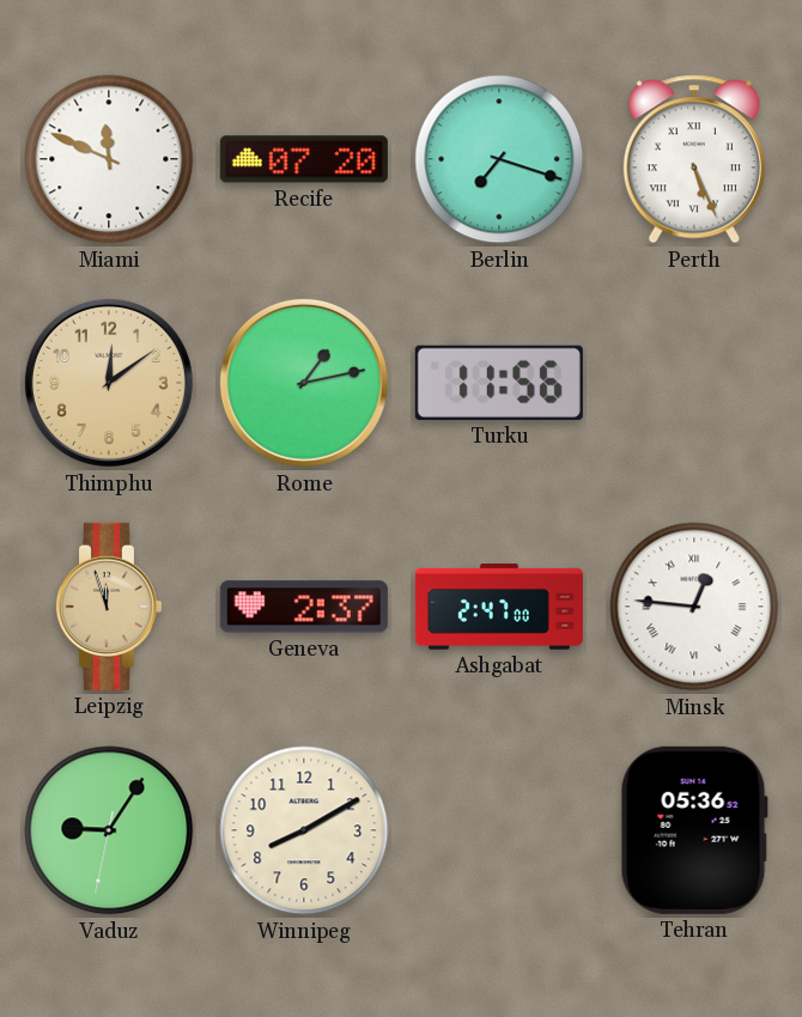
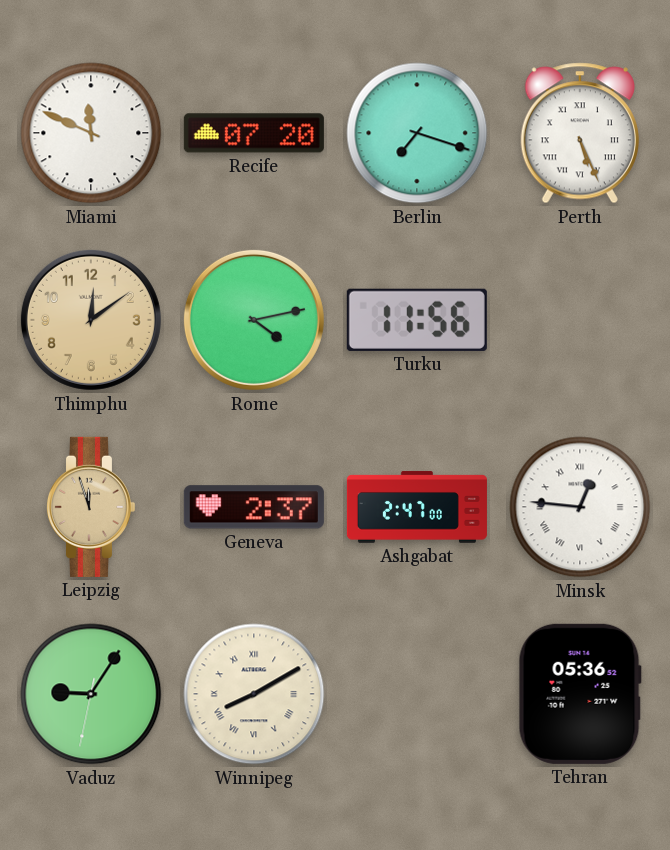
Rome: 1:13 -> 4:13 (254, 320)
Winnipeg numerals: Arabic -> Roman (254, 694)
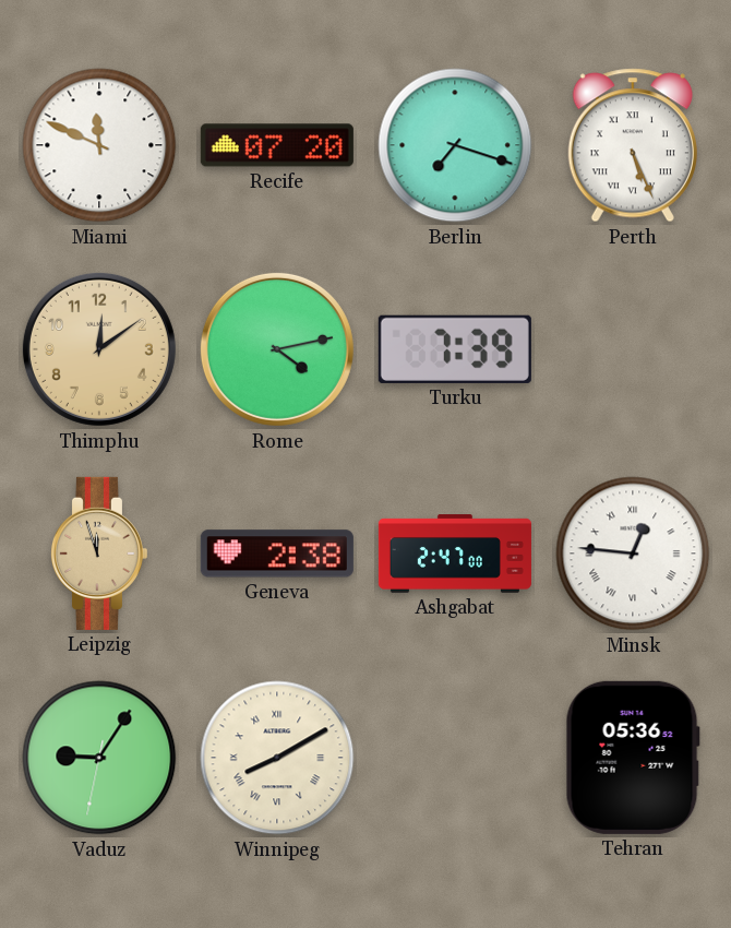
Turku: 11:56 -> 7:39 (455, 349)
Geneva: 2:37 -> 2:38 (277, 554)
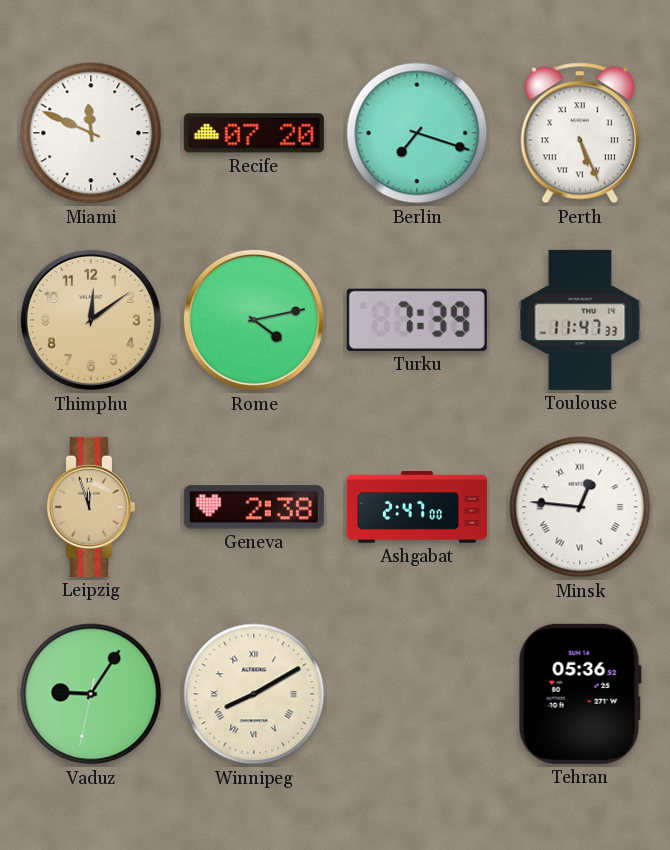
Toulouse: none -> 11:47 (580, 320)
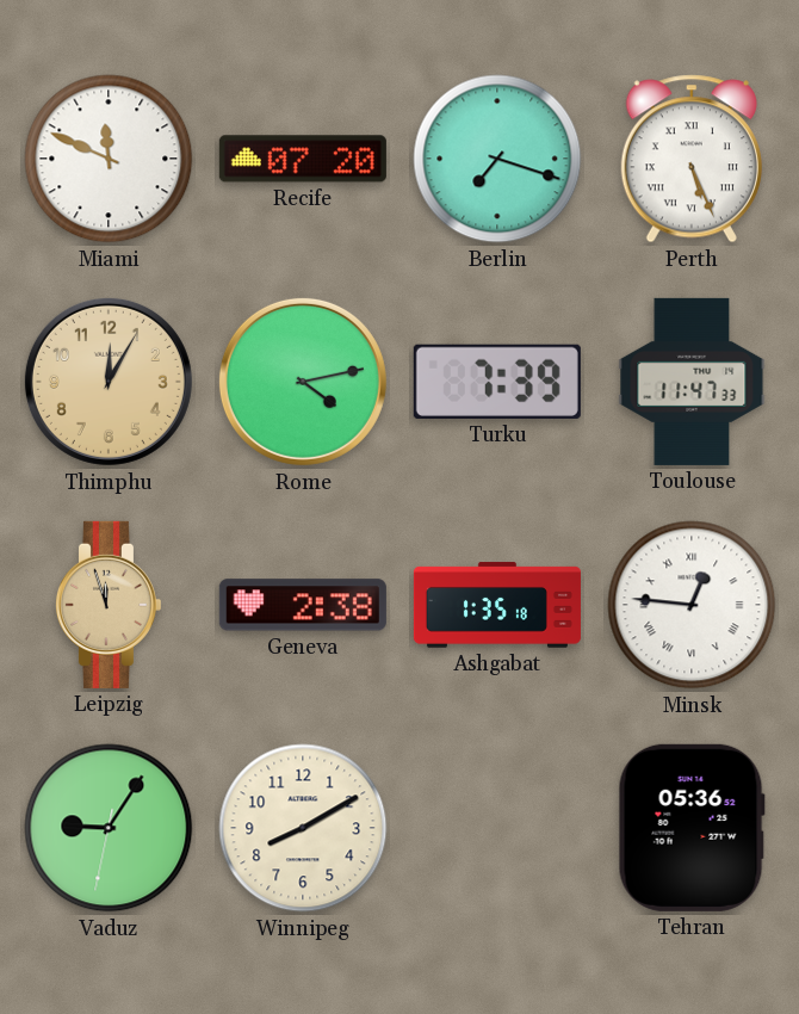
Thimphu: 12:09 -> 12:05 (109, 382)
Ashgabat: 2:47 -> 1:35 (497, 605)
Winnipeg numerals: Roman -> Arabic (303, 828)
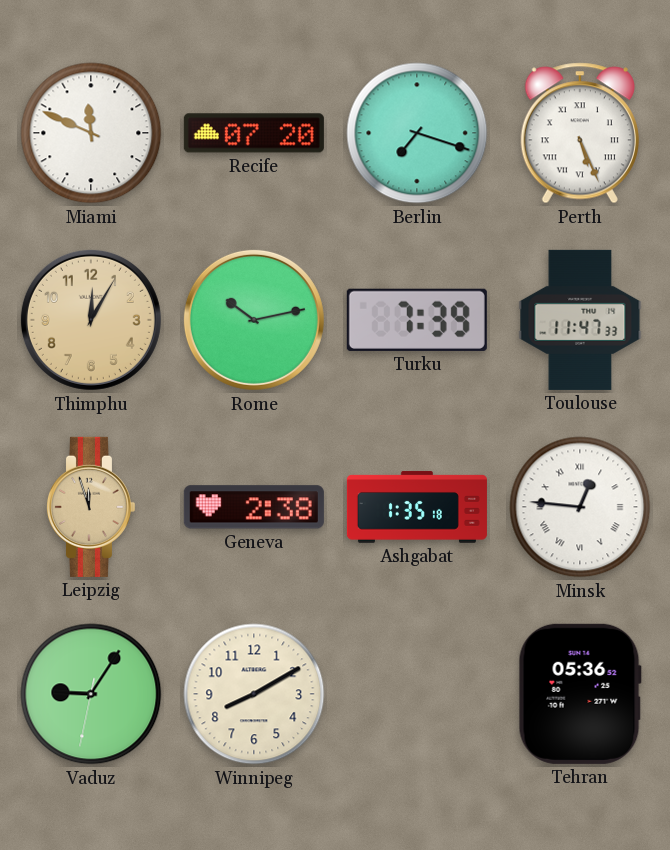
Rome: 4:13 -> 10:13 (254, 320)
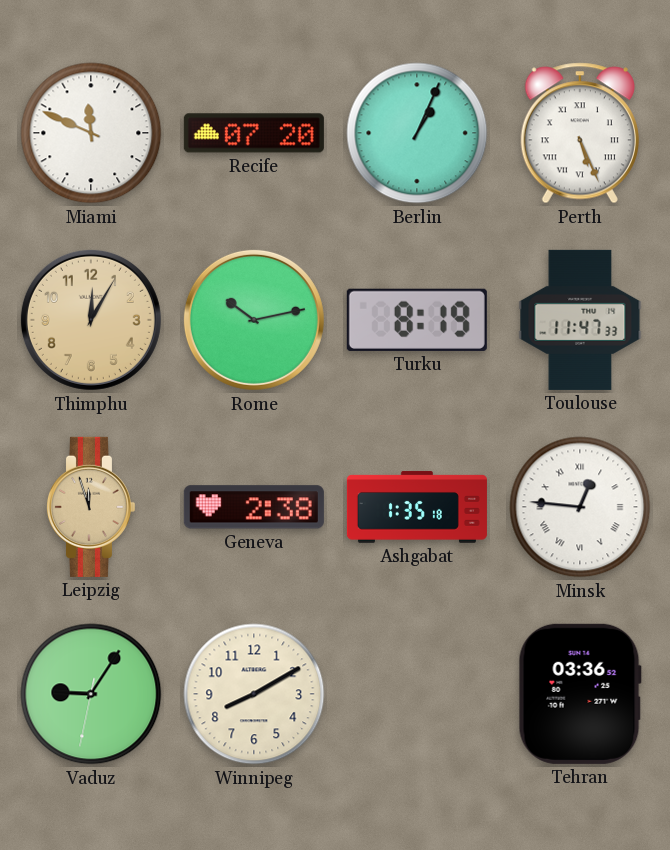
Berlin: 7:18 -> 1:04 (417, 133)
Turku: 7:39 -> 8:19 (417, 320)
Tehran: 05:36 -> 03:36 (580, 694)
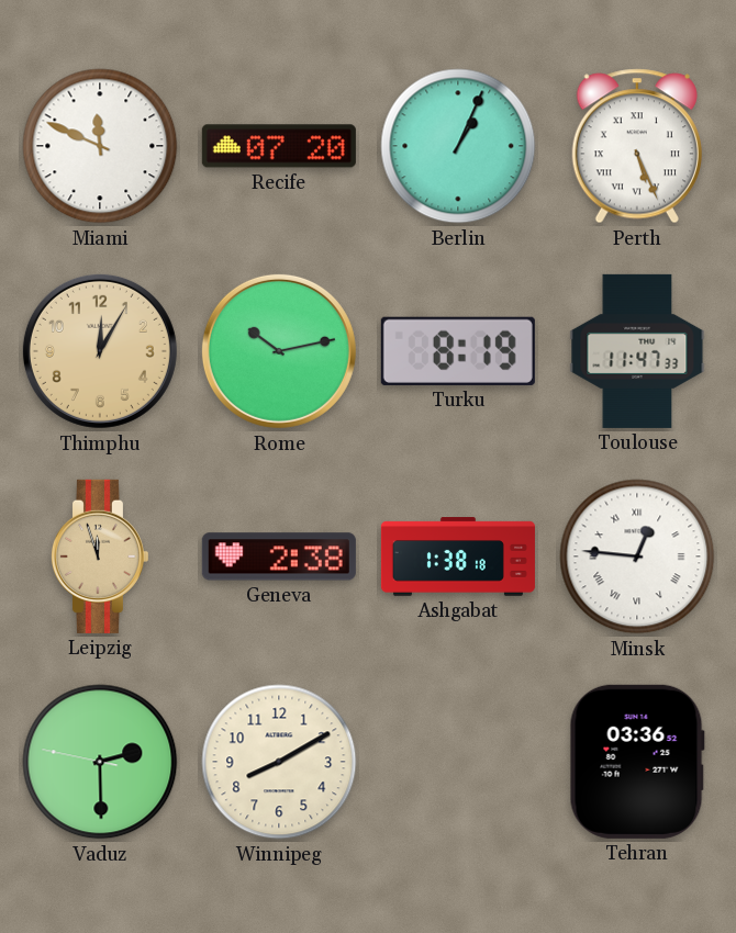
Ashgabat: 1:35 -> 1:38 (458, 557)
Vaduz: 9:05 -> 2:29 (100, 762)
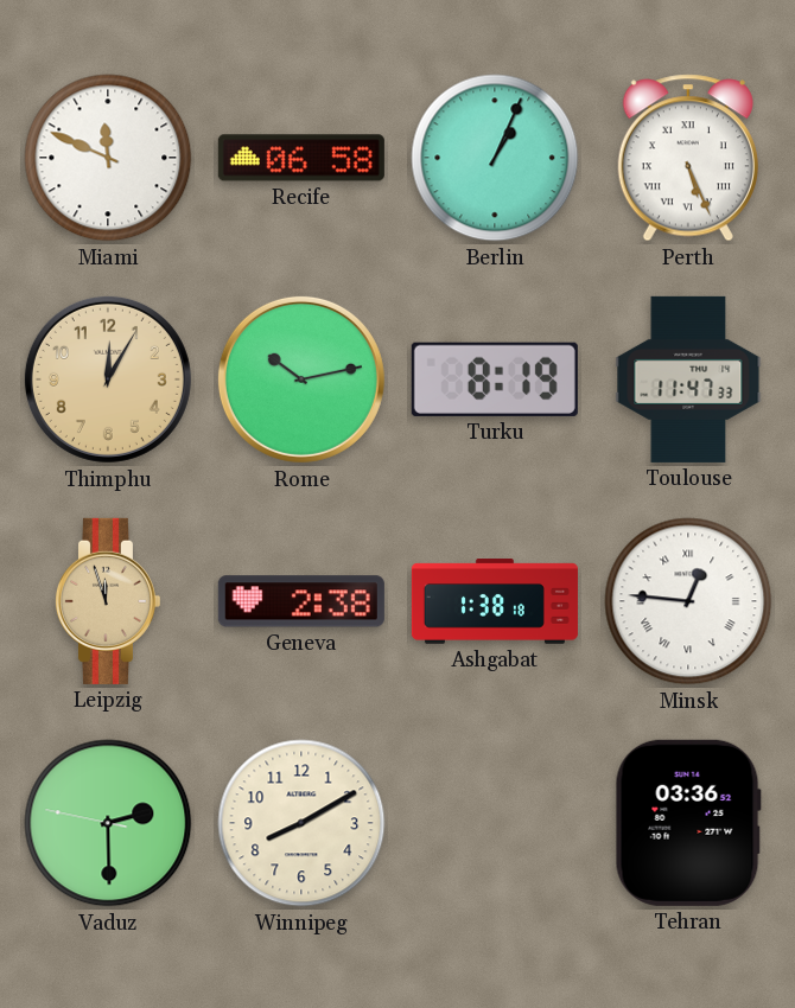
Recife: 07:20 -> 06:58 (301, 158)
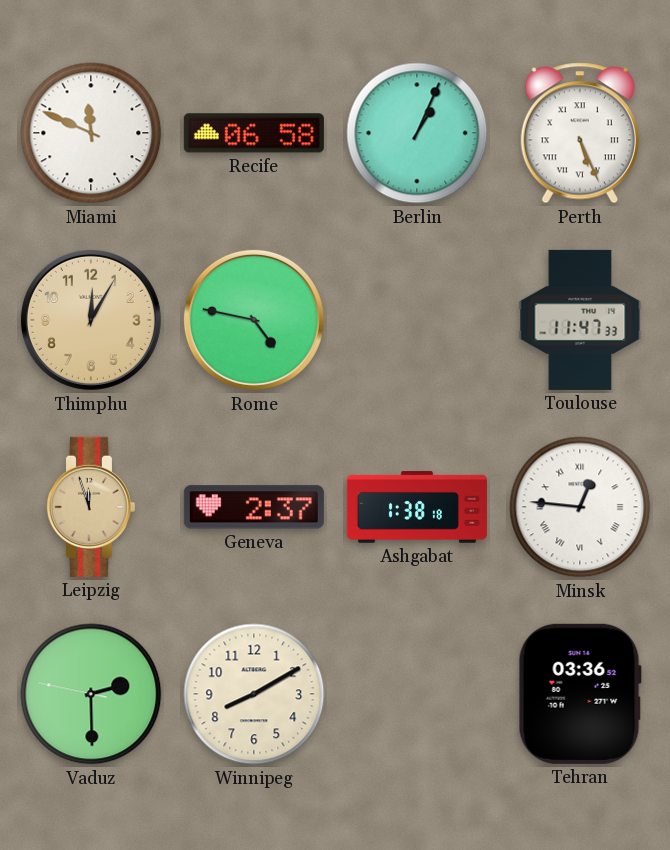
Rome: 10:13 -> 4:47 (254, 320)
Turku: 8:19 -> none (495, 379)
Geneva: 2:38 -> 2:37 (254, 507)
